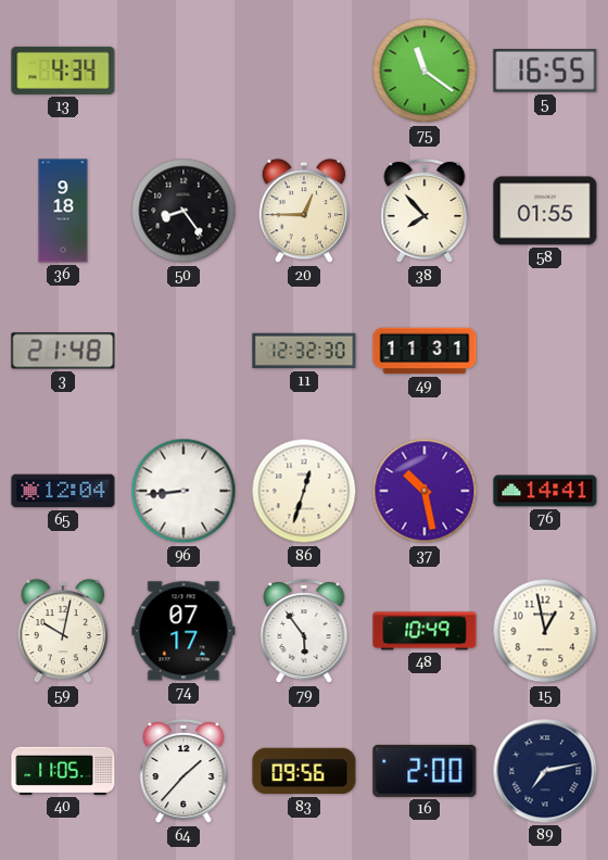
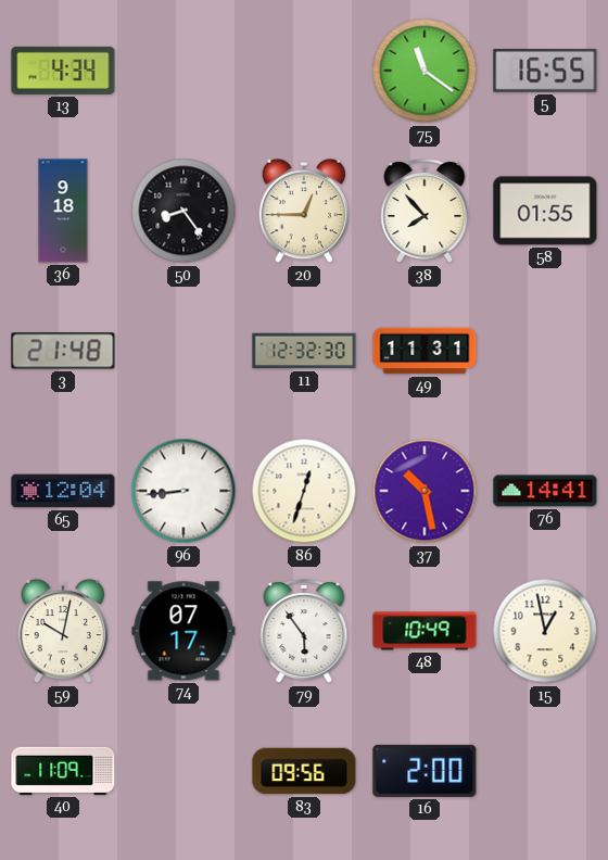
40: 11:05 -> 11:09 (63, 771)
64: 1:37 -> none (183, 772)
89: 7:13 -> none (545, 771)
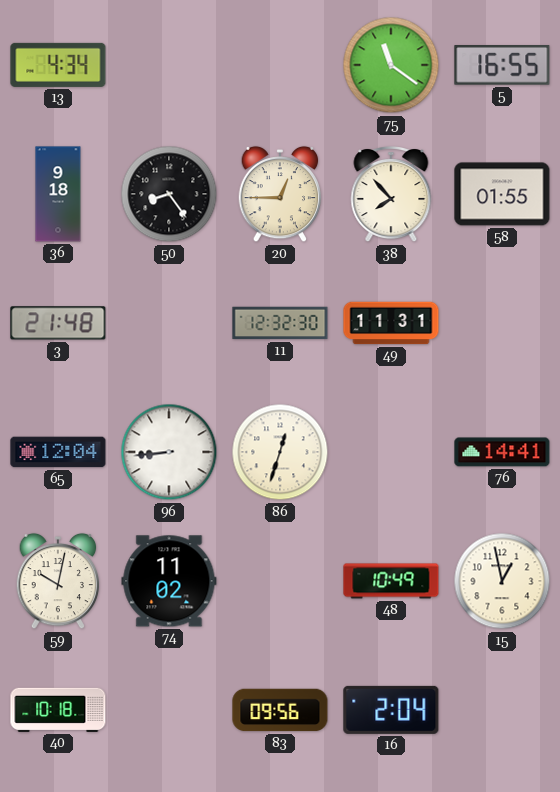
37: 10:28 -> none (425, 491)
74: 07:17 -> 11:02 (169, 581)
79: 5:54 -> none (304, 632)
40: 11:09 -> 10:18 (58, 710)
16: 2:00 -> 2:04 (391, 710)
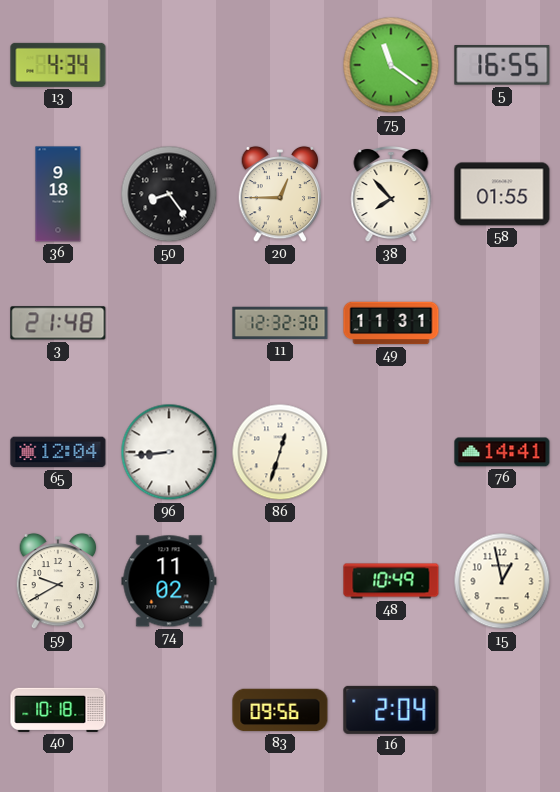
59: 10:02 -> 9:40 (58, 581)
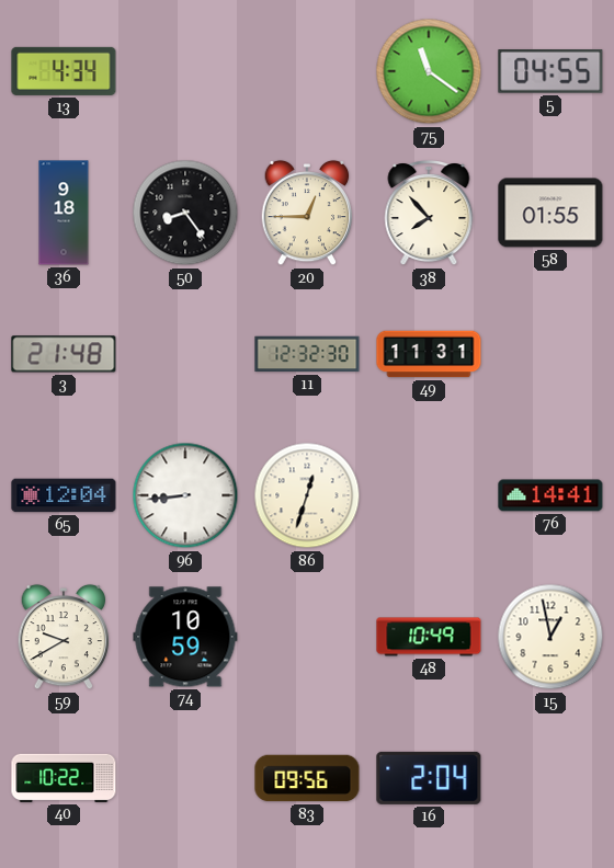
5: 16:55 -> 04:55 (550, 72)
74: 11:02 -> 10:59 (185, 637)
40: 10:18 -> 10:22 (64, 778)
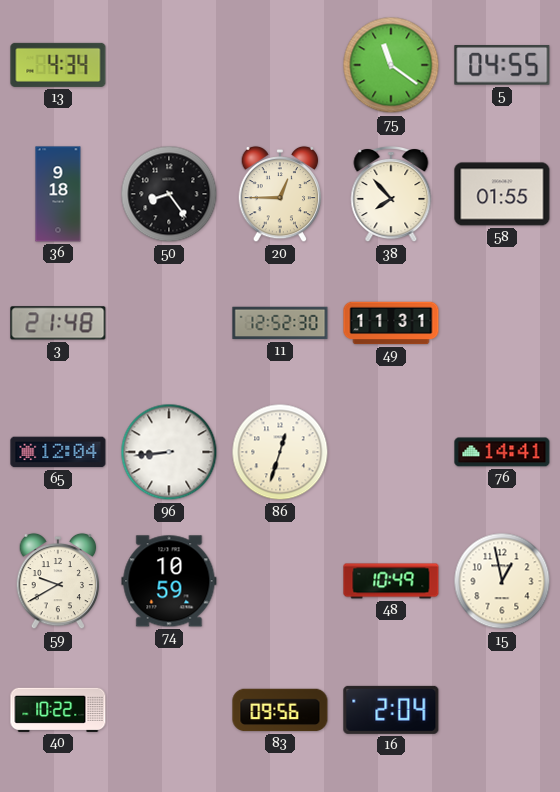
11: 12:32 -> 12:52 (280, 323)
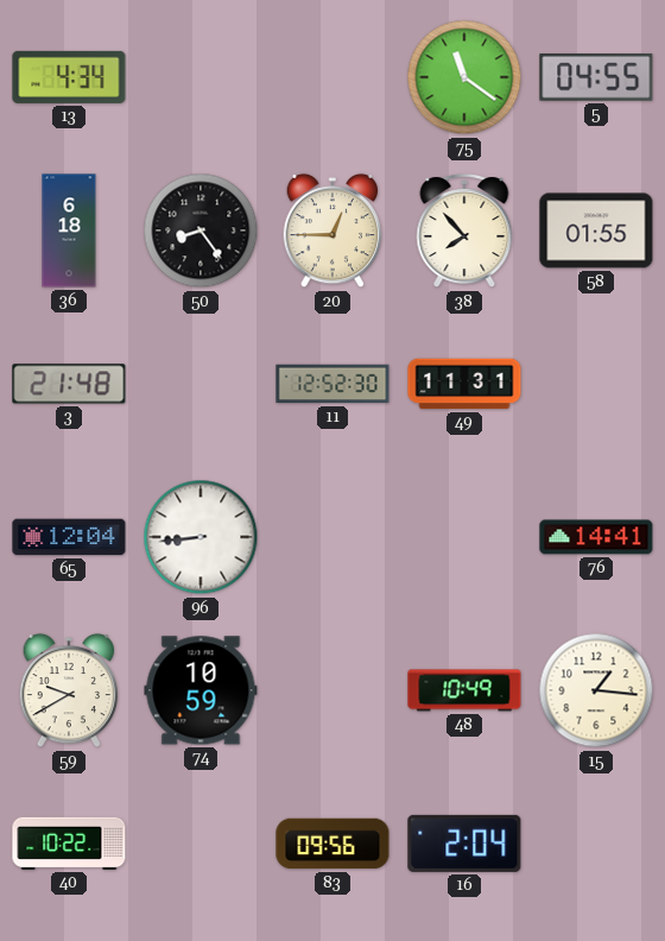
36: 9:18 -> 6:18 (69, 230)
86: 12:33 -> none (280, 452)
15: 12:58 -> 1:16 (596, 690)
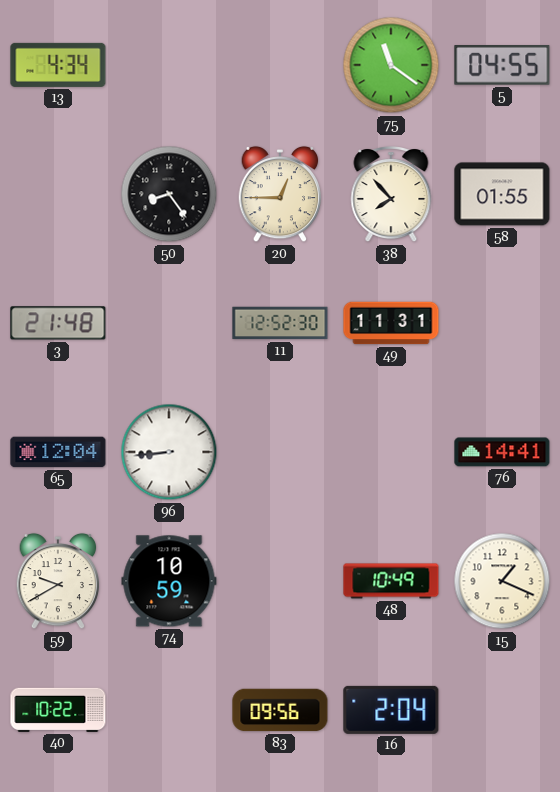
36: 6:18 -> none (69, 230)
15: 1:16 -> 1:19 (502, 581)
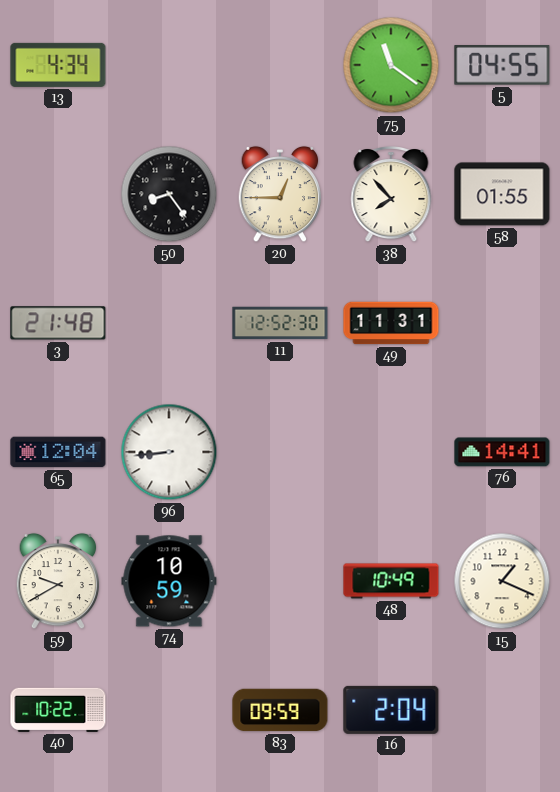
83: 09:56 -> 09:59 (280, 710)
